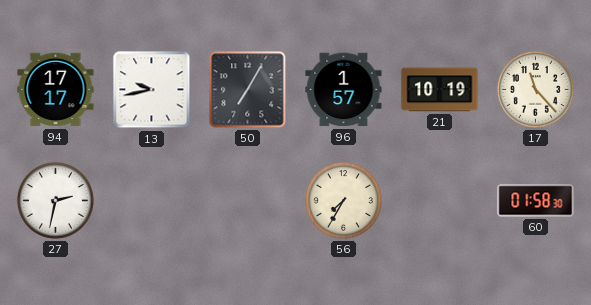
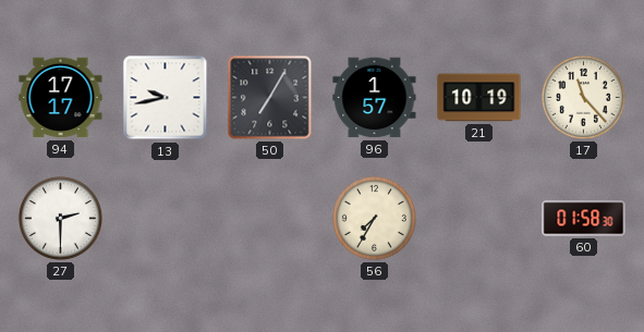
27: 2:32 -> 2:30 (60, 218)
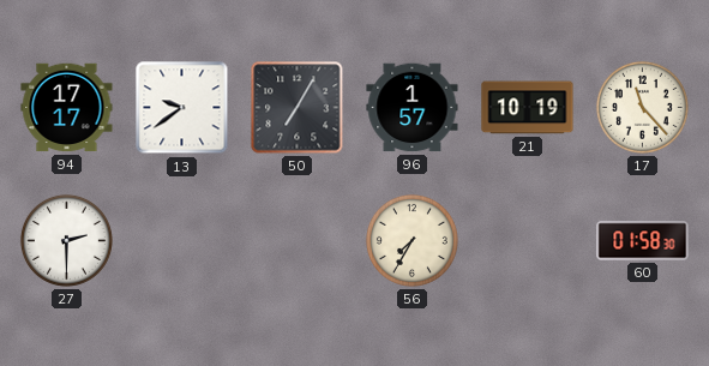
13: 9:43 -> 9:39 (182, 108)
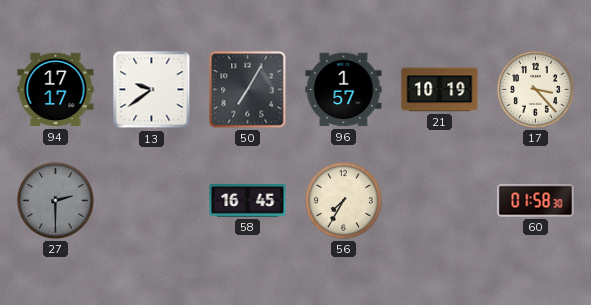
17: 11:23 -> 3:23 (535, 89)
27 dial: white -> grey (55, 200)
58: none -> 16:45 (248, 201)
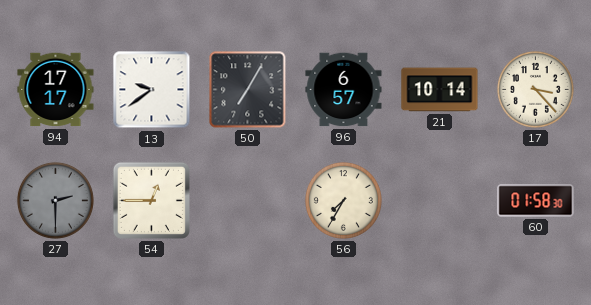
96: 1:57 -> 6:57 (344, 90)
21: 10:19 -> 10:14 (440, 90)
54: none -> 12:45 (151, 200)
58: 16:45 -> none (248, 201)
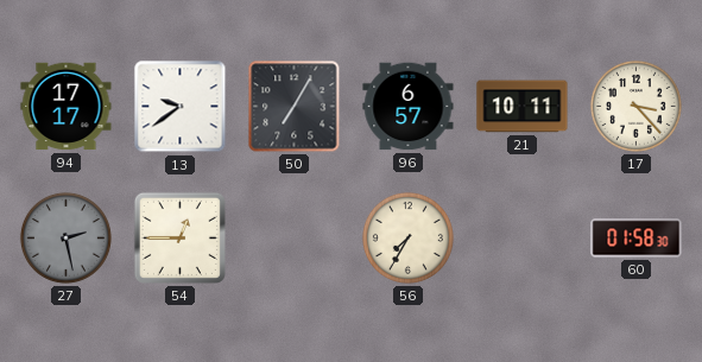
21: 10:14 -> 10:11 (523, 107)
27: 2:30 -> 2:28 (65, 237)
